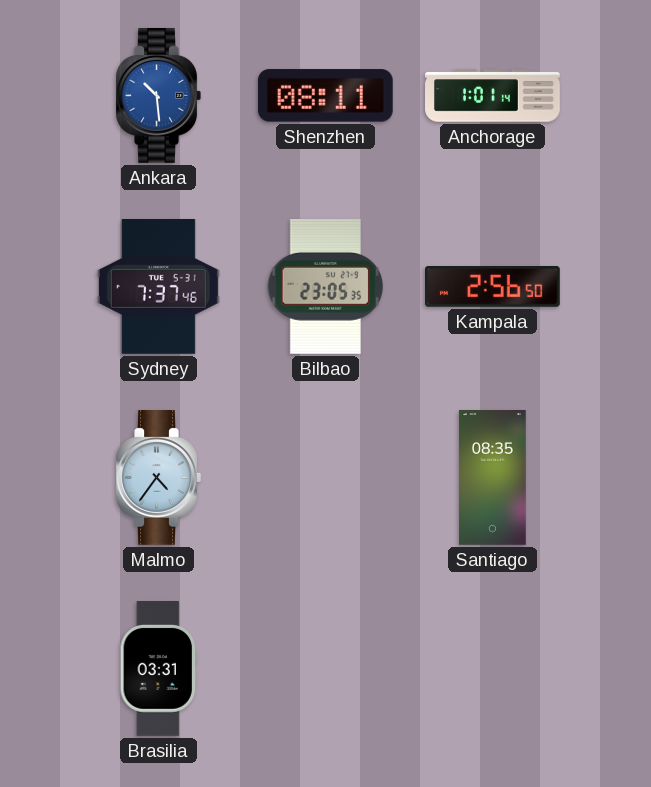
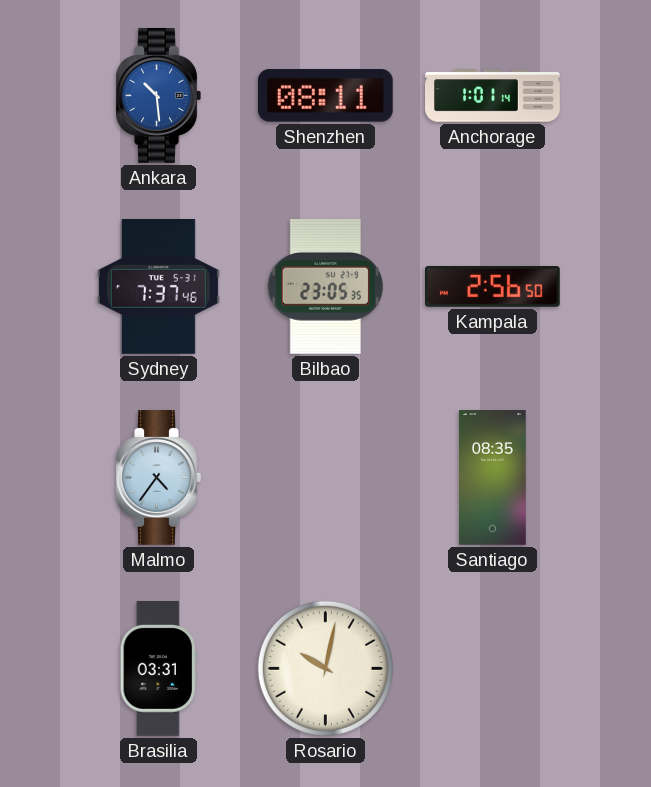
Rosario: none -> 10:02 (325, 668)
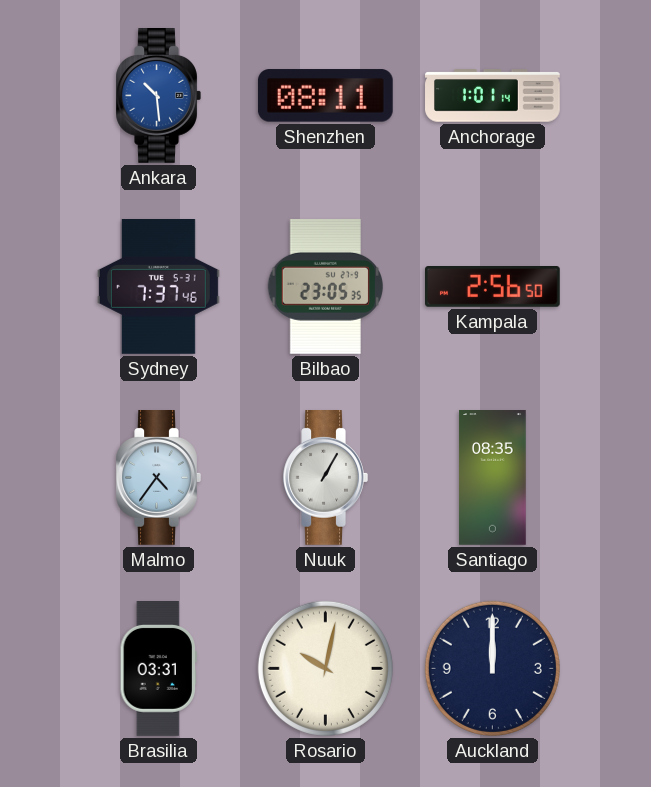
Nuuk: none -> 1:05 (325, 478)
Auckland: none -> 12:00 (492, 668)
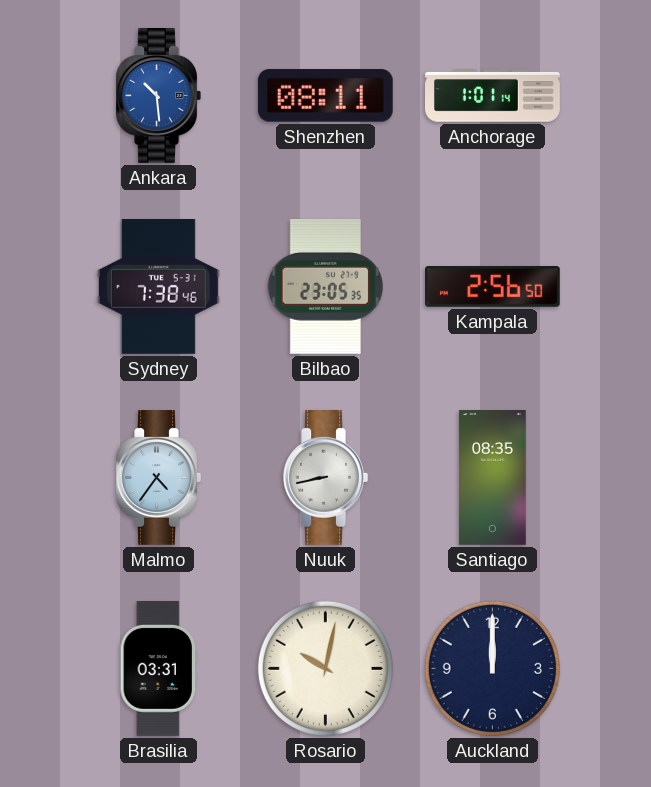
Sydney: 7:37 -> 7:38 (158, 287)
Nuuk: 1:05 -> 8:43 (325, 478)
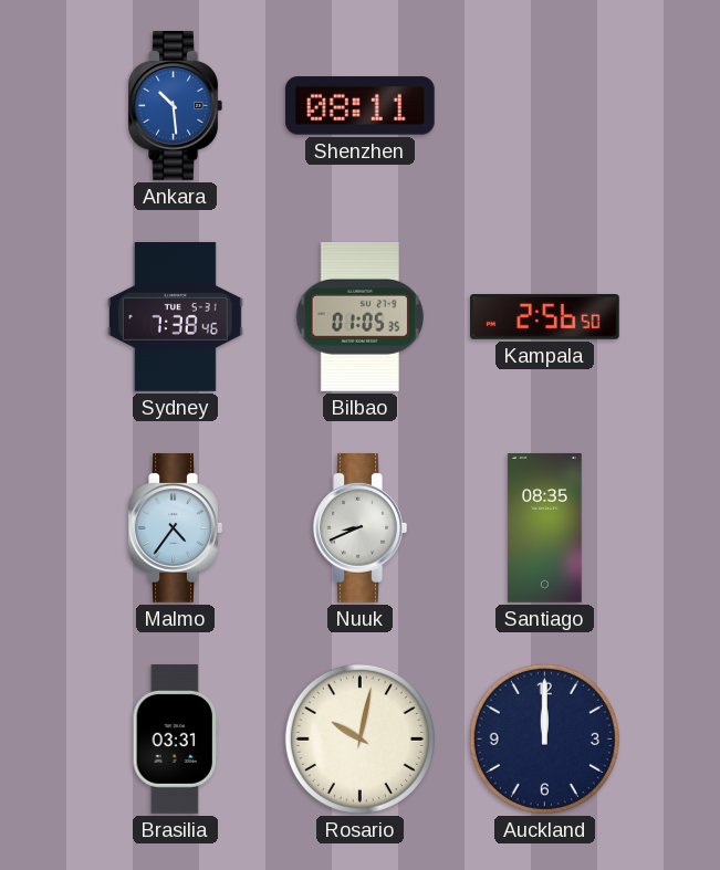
Anchorage: 1:01 -> none (493, 96)
Bilbao: 23:05 -> 01:05 (359, 316)
Nuuk: 8:43 -> 8:41 (359, 528)
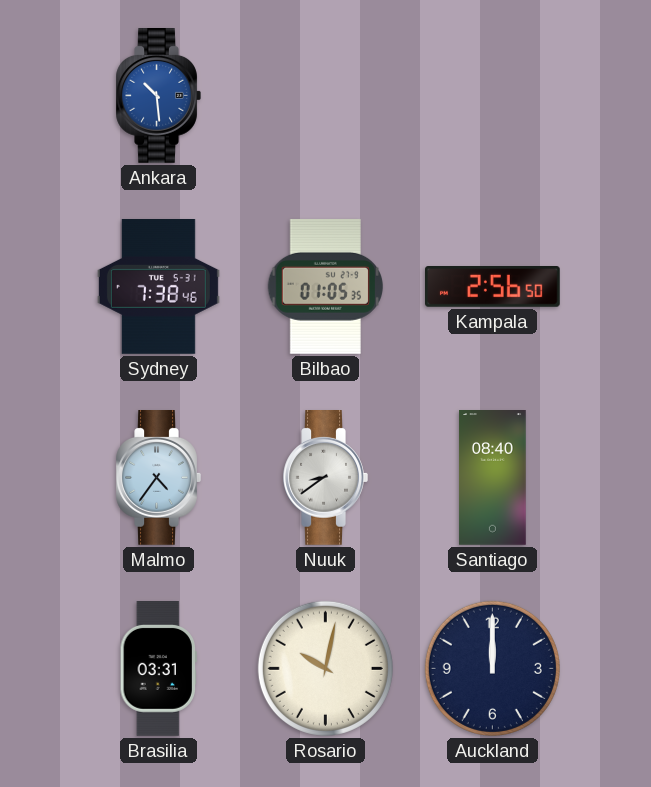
Shenzhen: 08:11 -> none (359, 106)
Nuuk: 8:41 -> 8:39 (325, 478)
Santiago: 08:35 -> 08:40 (493, 478)
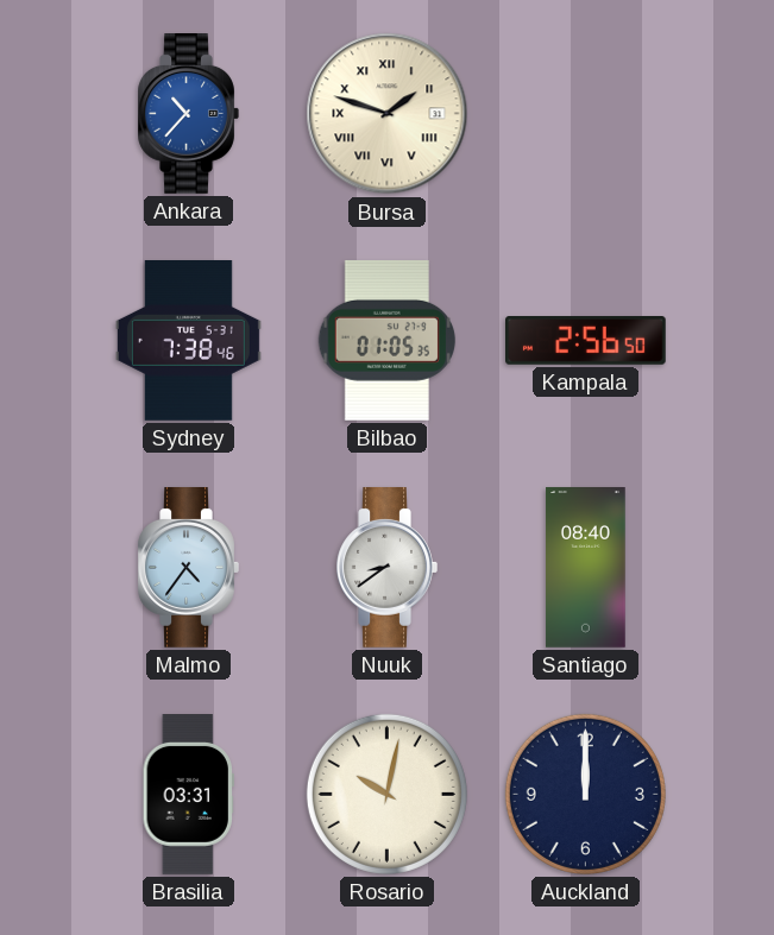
Ankara: 10:29 -> 10:37 (188, 114)
Bursa: none -> 1:48 (388, 114)
